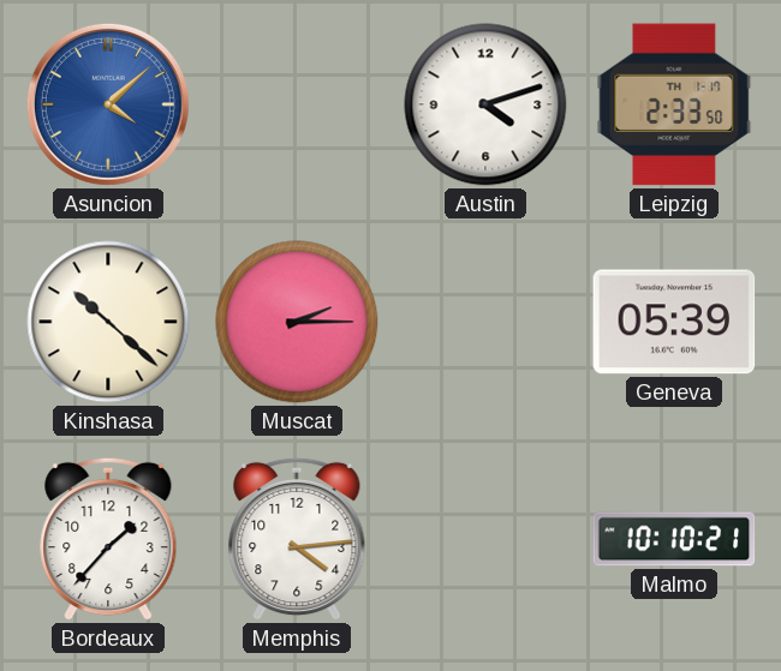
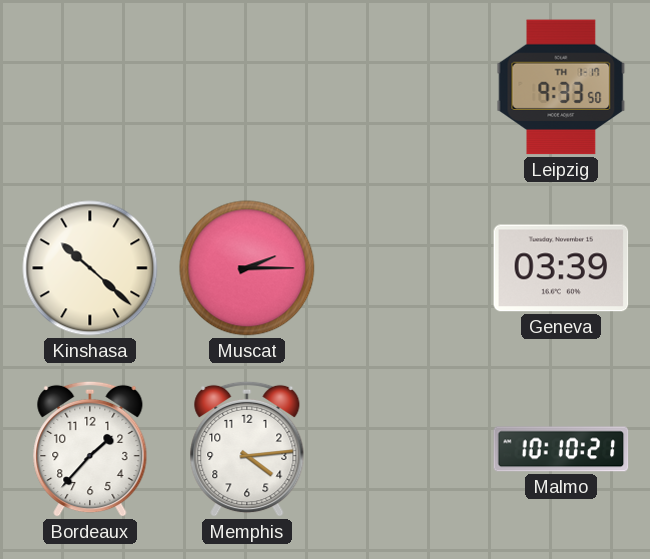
Asuncion: 4:08 -> none (108, 104)
Austin: 4:12 -> none (485, 104)
Leipzig: 2:33 -> 9:33 (561, 87)
Geneva: 05:39 -> 03:39 (561, 268)
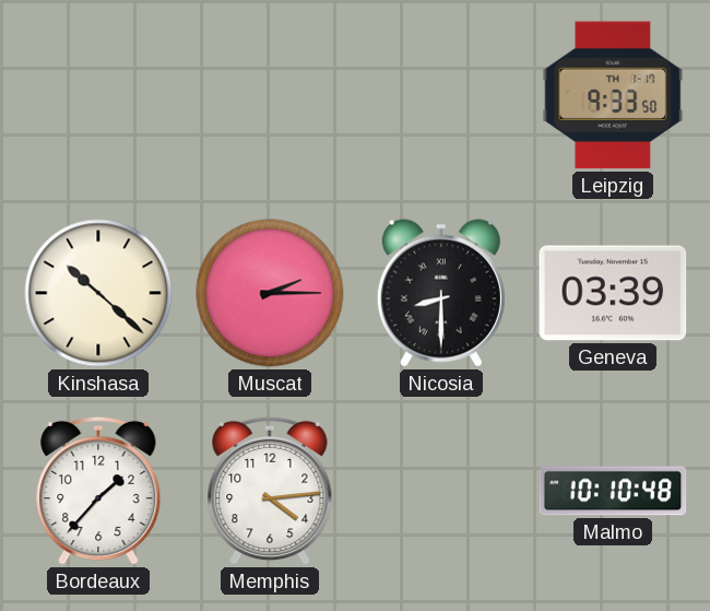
Nicosia: none -> 8:30 (441, 293)
Malmo: 10:10:21 -> 10:10:48 (613, 491)
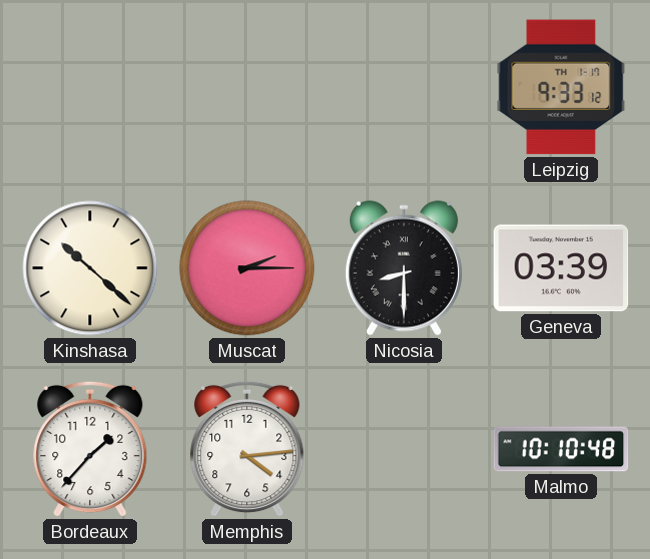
Leipzig: 9:33:50 -> 9:33:12 (561, 87)
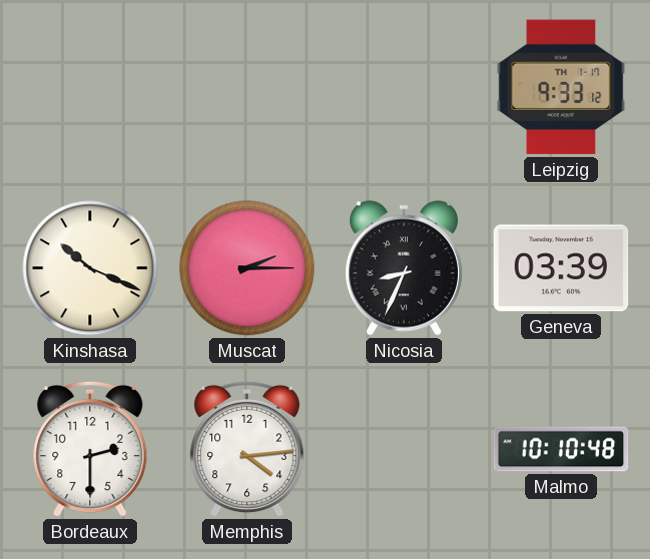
Kinshasa: 10:22 -> 10:19 (90, 268)
Nicosia: 8:30 -> 8:34 (404, 268)
Bordeaux: 1:37 -> 2:30 (90, 449)
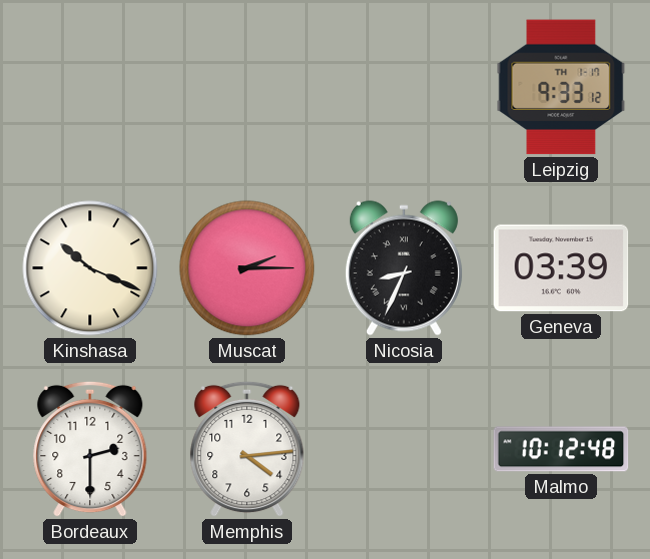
Malmo: 10:10 -> 10:12 (561, 449)
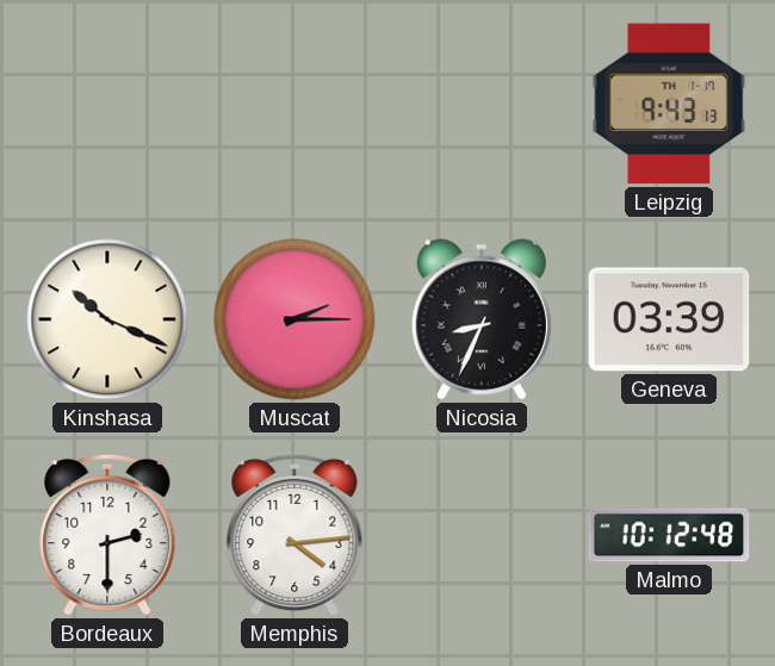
Leipzig: 9:33 -> 9:43 (669, 104)
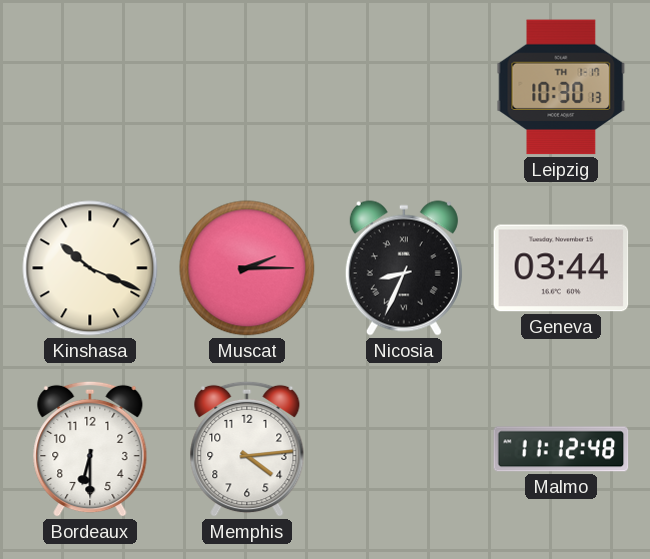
Leipzig: 9:43 -> 10:30 (561, 87)
Geneva: 03:39 -> 03:44 (561, 268)
Bordeaux: 2:30 -> 6:30 (90, 449)
Malmo: 10:12 -> 11:12 (561, 449)
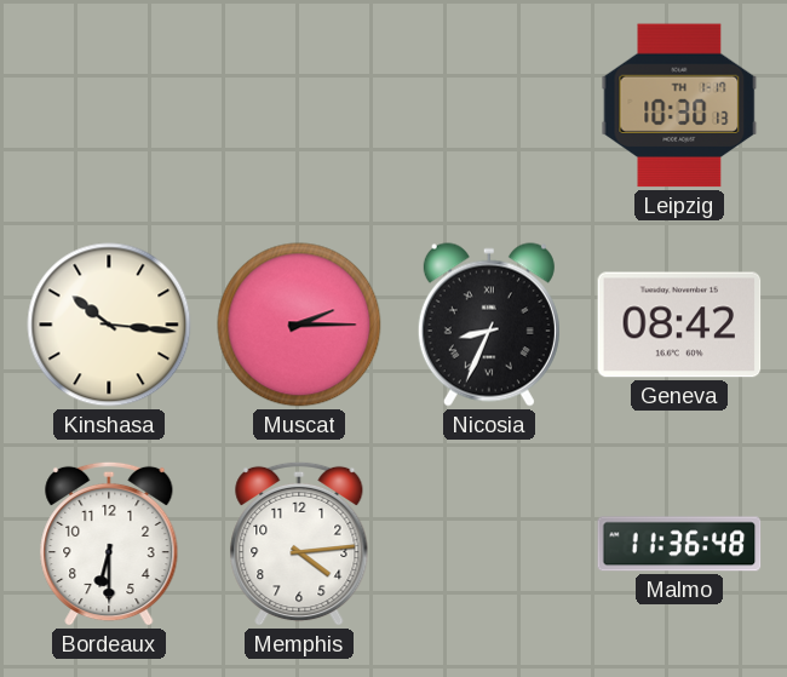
Kinshasa: 10:19 -> 10:16 (109, 325)
Geneva: 03:44 -> 08:42 (679, 325)
Malmo: 11:12 -> 11:36 (679, 544)
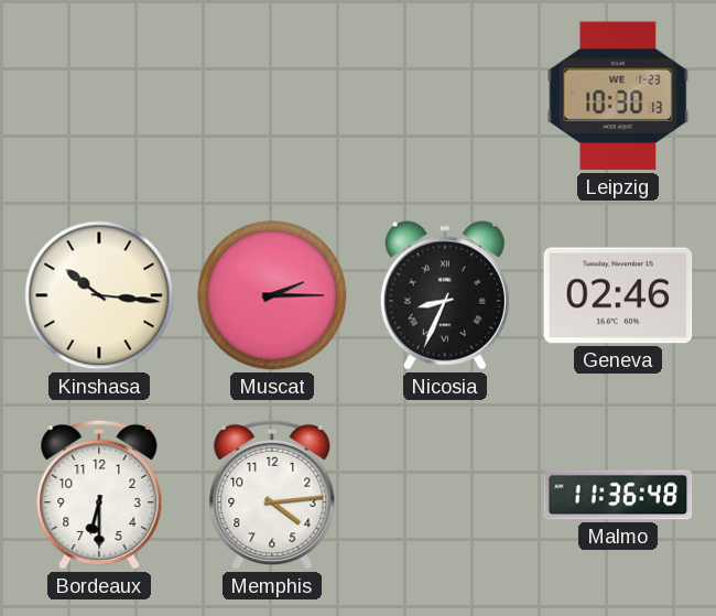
Leipzig date: TH 1-17 -> WE 1-23 (618, 96)
Geneva: 08:42 -> 02:46 (618, 295)
